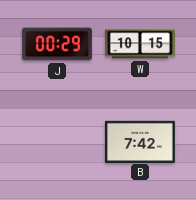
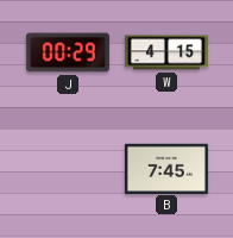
W: 10:15 -> 4:15 (166, 52)
B: 7:42 -> 7:45 (166, 168)
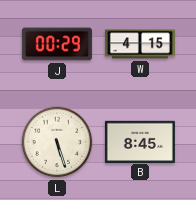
L: none -> 5:27 (57, 142)
B: 7:45 -> 8:45 (140, 141)
